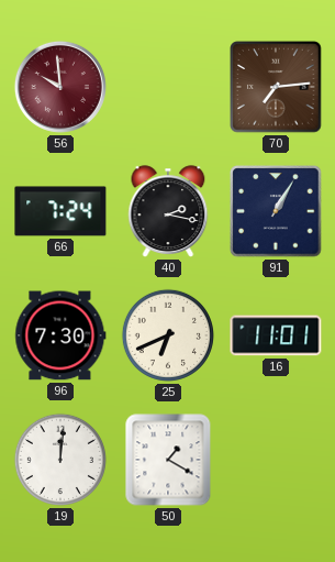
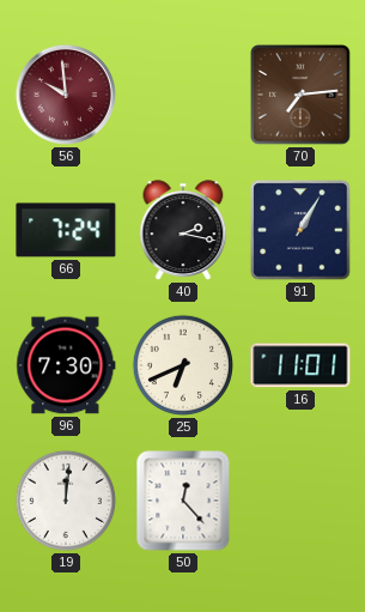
50: 1:20 -> 12:23 (183, 501)
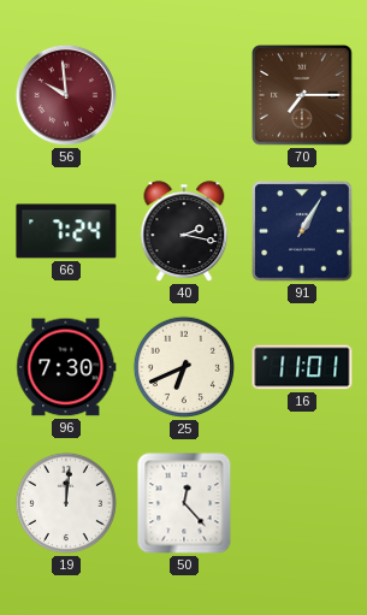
70: 7:14 -> 7:15 (302, 95)
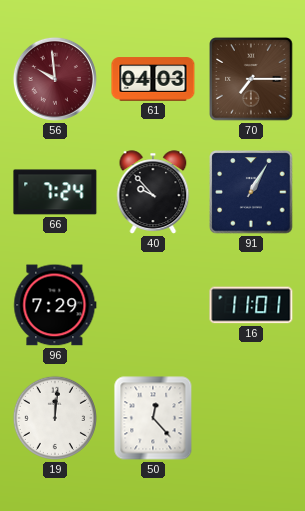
61: none -> 04:03 (153, 79)
40: 2:17 -> 9:53 (153, 192)
96: 7:30 -> 7:29 (55, 305)
25: 6:41 -> none (184, 367)
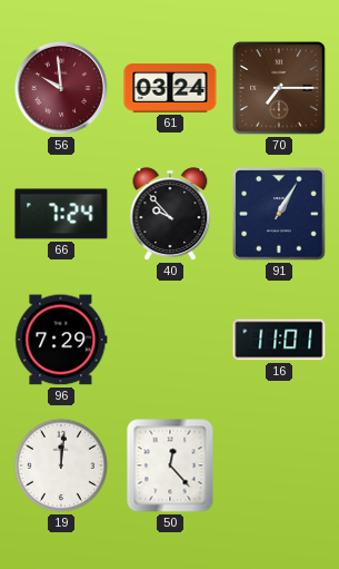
61: 04:03 -> 03:24 (170, 88)
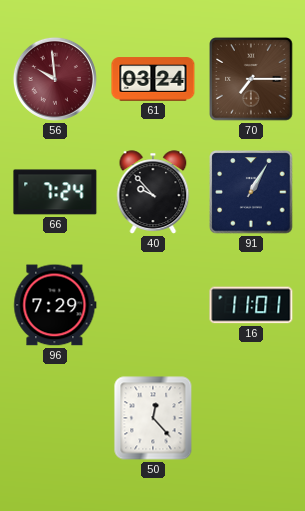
19: 12:01 -> none (61, 465)
